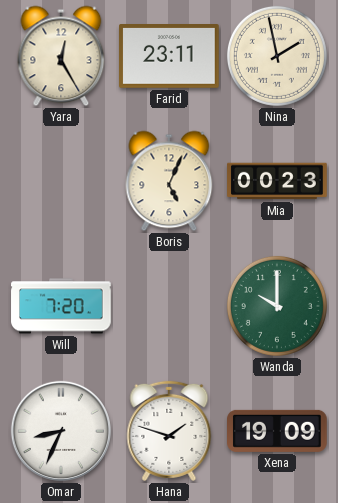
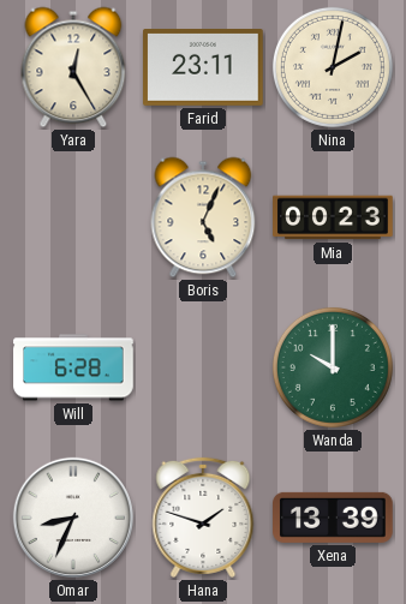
Nina: 1:58 -> 2:02 (333, 67)
Will: 7:20 -> 6:28 (73, 367)
Xena: 19:09 -> 13:39 (333, 518)
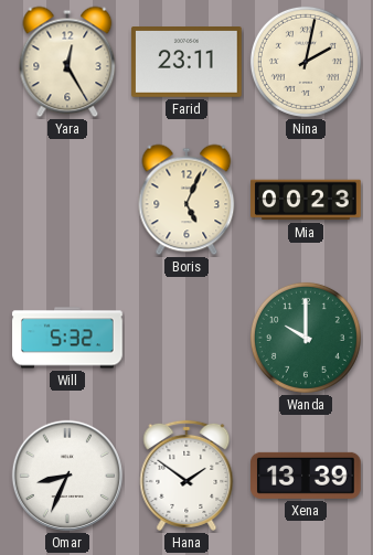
Will: 6:28 -> 5:32 (67, 338)
Hana: 1:48 -> 1:51 (186, 476)
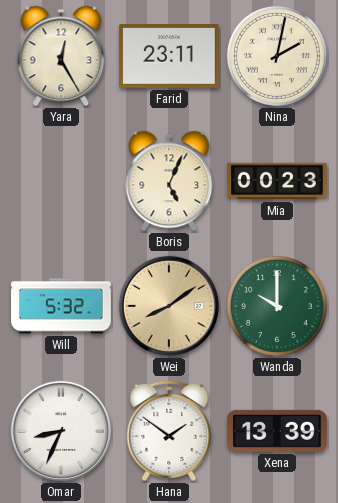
Wei: none -> 8:09 (169, 306)
